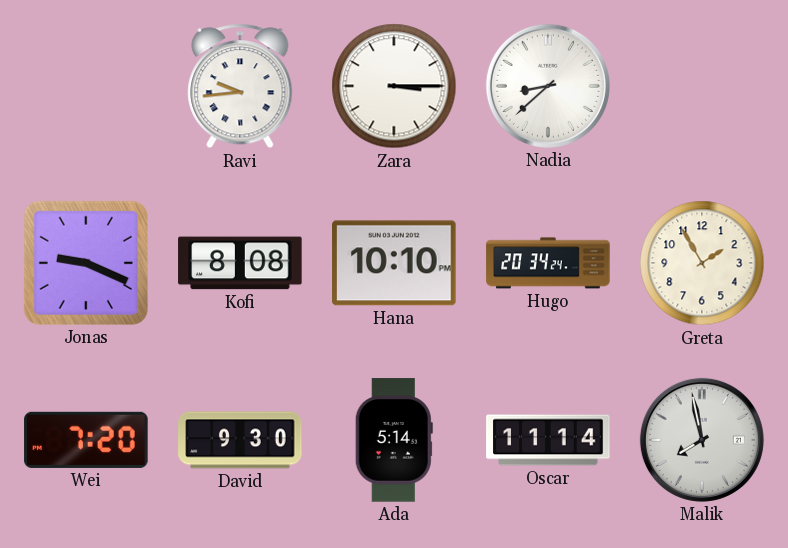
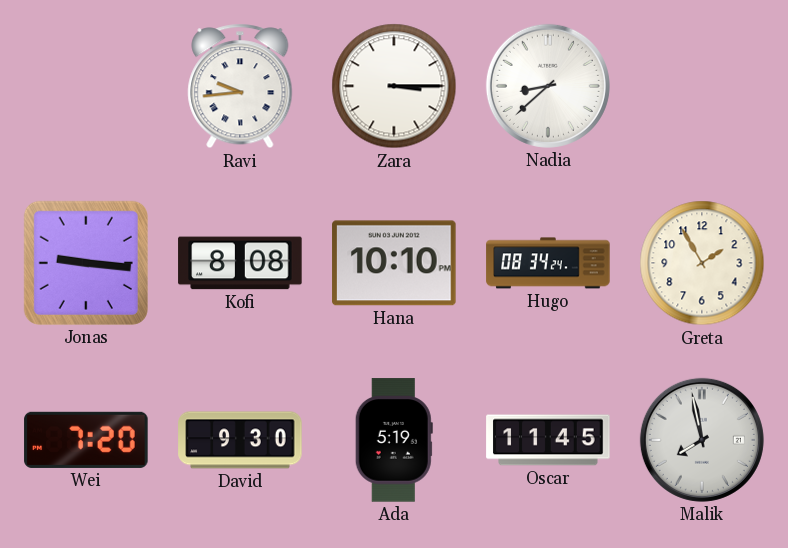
Jonas: 9:19 -> 9:16 (86, 263)
Hugo: 20:34 -> 08:34 (548, 263)
Ada: 5:14 -> 5:19 (394, 440)
Oscar: 11:14 -> 11:45 (548, 440)
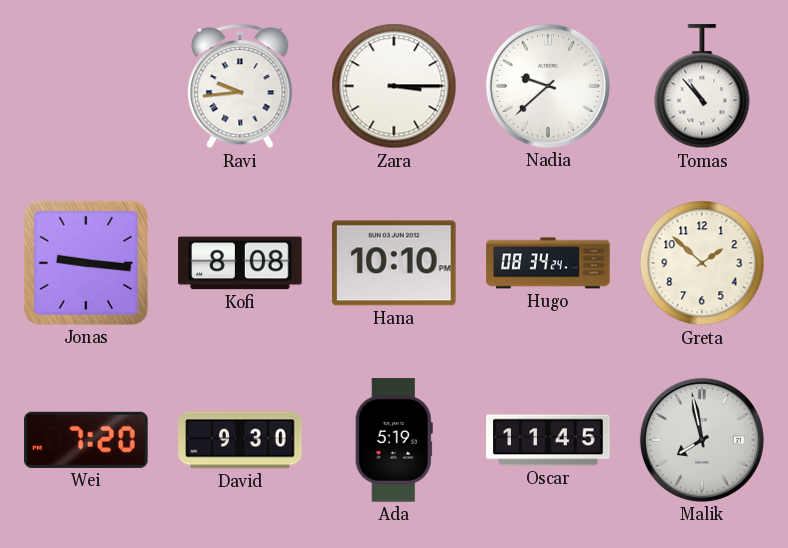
Nadia: 8:38 -> 9:38 (548, 86)
Tomas: none -> 10:53 (702, 87)
Greta: 1:55 -> 1:52 (702, 263)
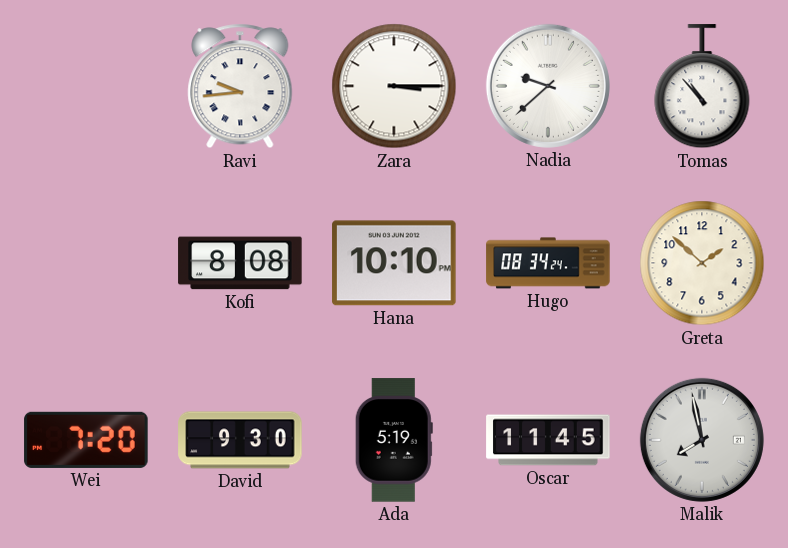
Jonas: 9:16 -> none (86, 263)
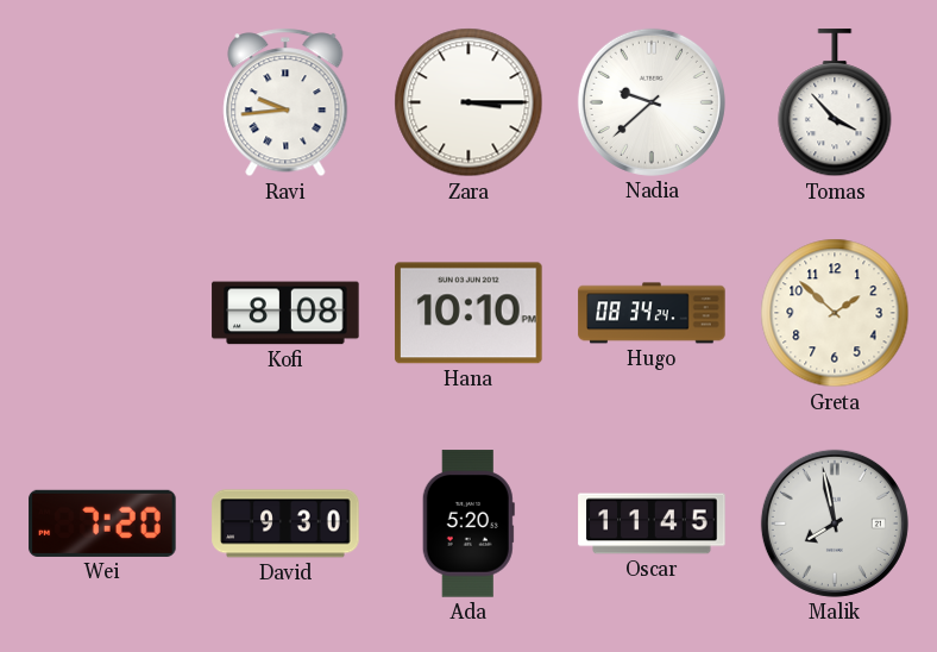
Tomas: 10:53 -> 3:53 (835, 104)
Ada: 5:19 -> 5:20 (468, 524)
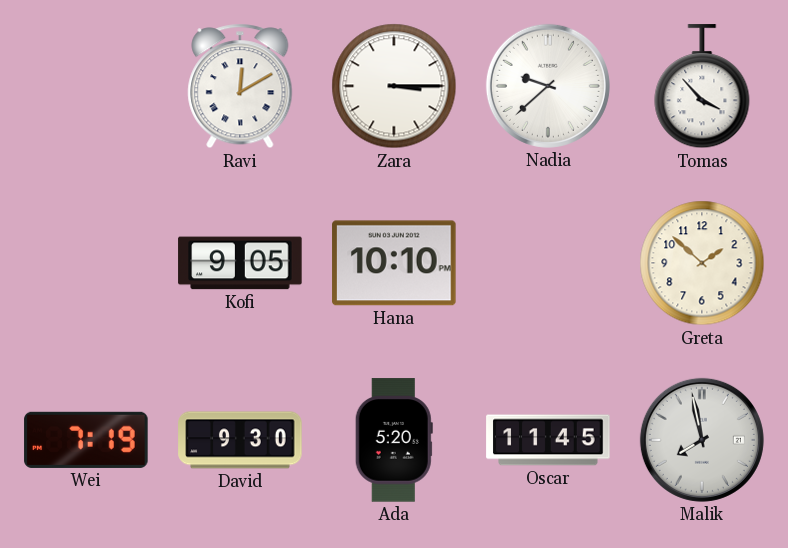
Ravi: 9:44 -> 12:10 (240, 86)
Kofi: 8:08 -> 9:05 (240, 263)
Hugo: 08:34 -> none (652, 313)
Wei: 7:20 -> 7:19 (86, 440)
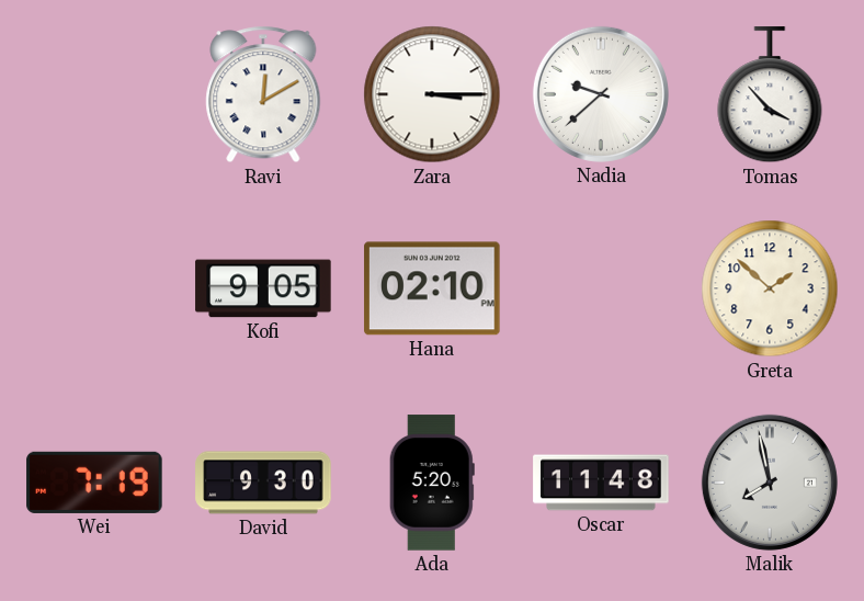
Hana: 10:10 -> 02:10 (432, 288)
Oscar: 11:45 -> 11:48 (601, 483)
